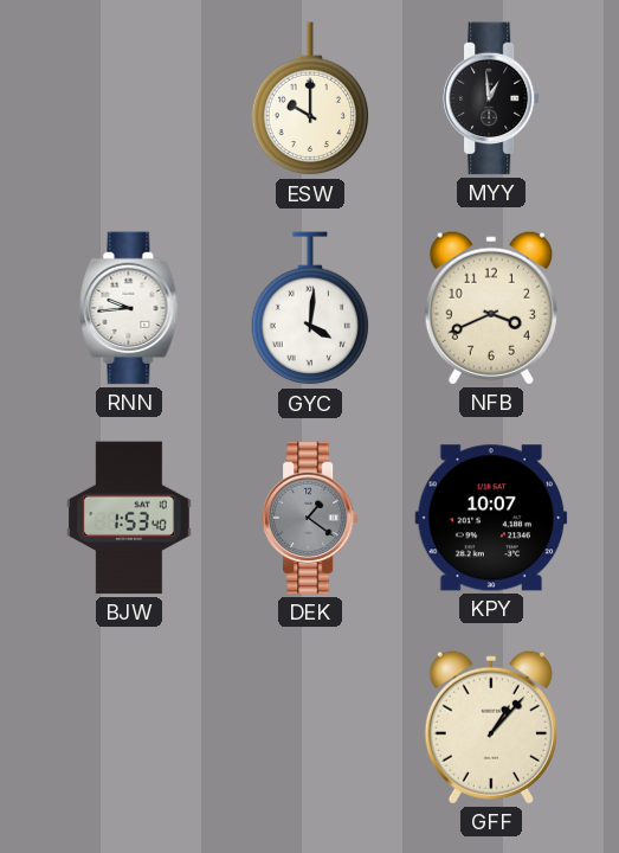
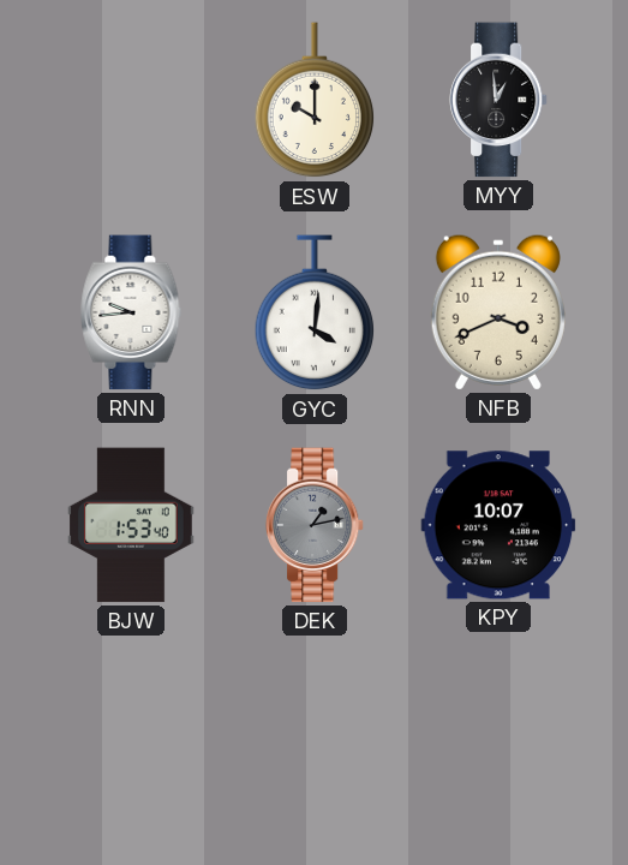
DEK: 1:21 -> 1:13 (315, 525)
GFF: 1:07 -> none (491, 727)
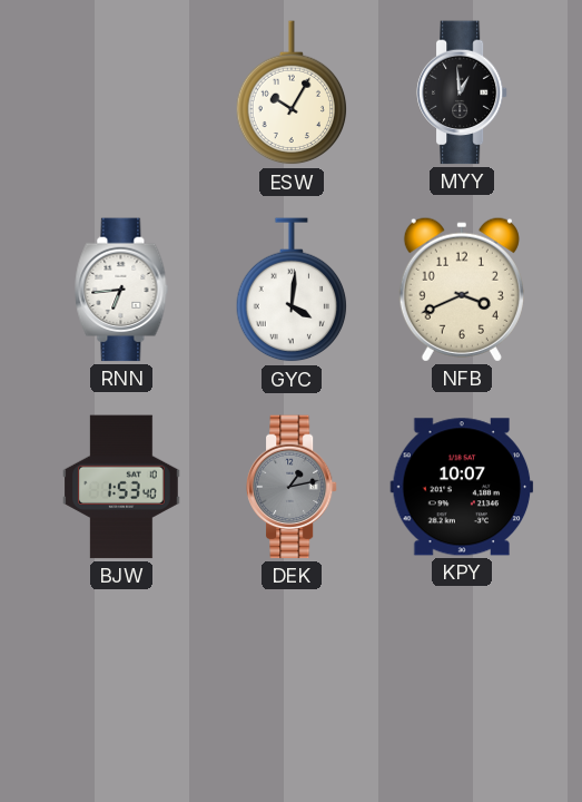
ESW: 10:00 -> 10:05 (292, 94)
RNN: 9:44 -> 6:44 (121, 290)
